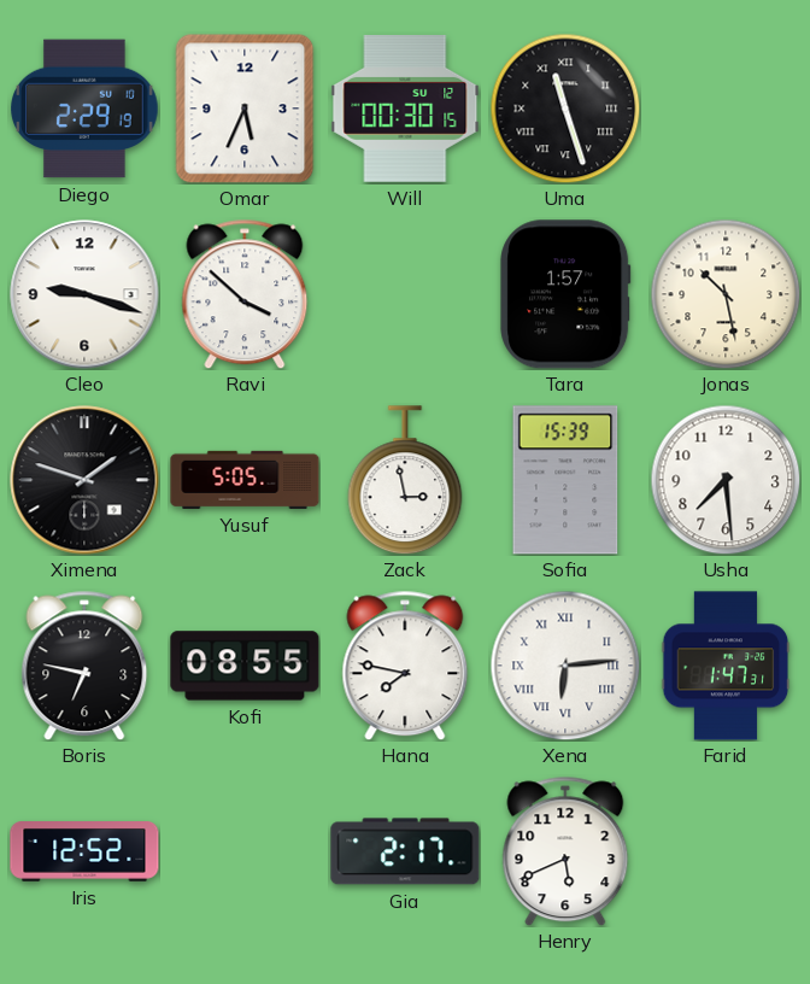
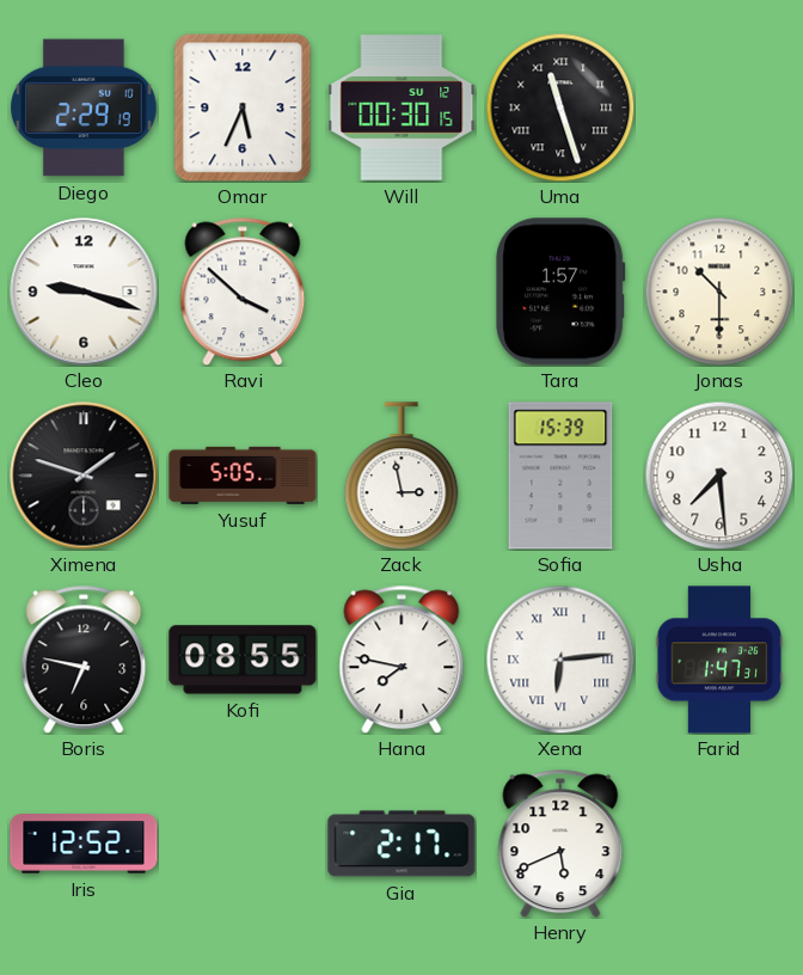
Jonas: 10:28 -> 10:30 (719, 292)
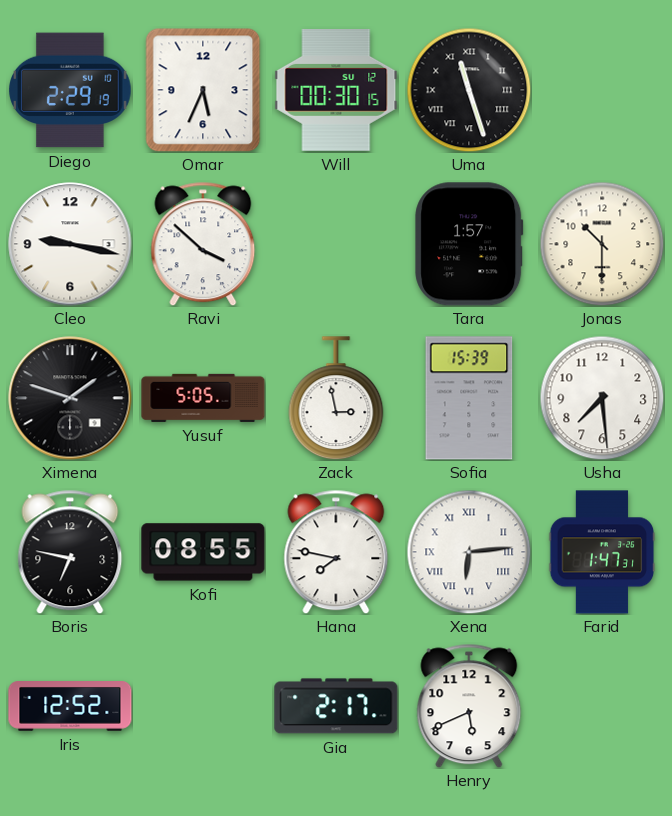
Cleo: 9:18 -> 9:17 (70, 244)
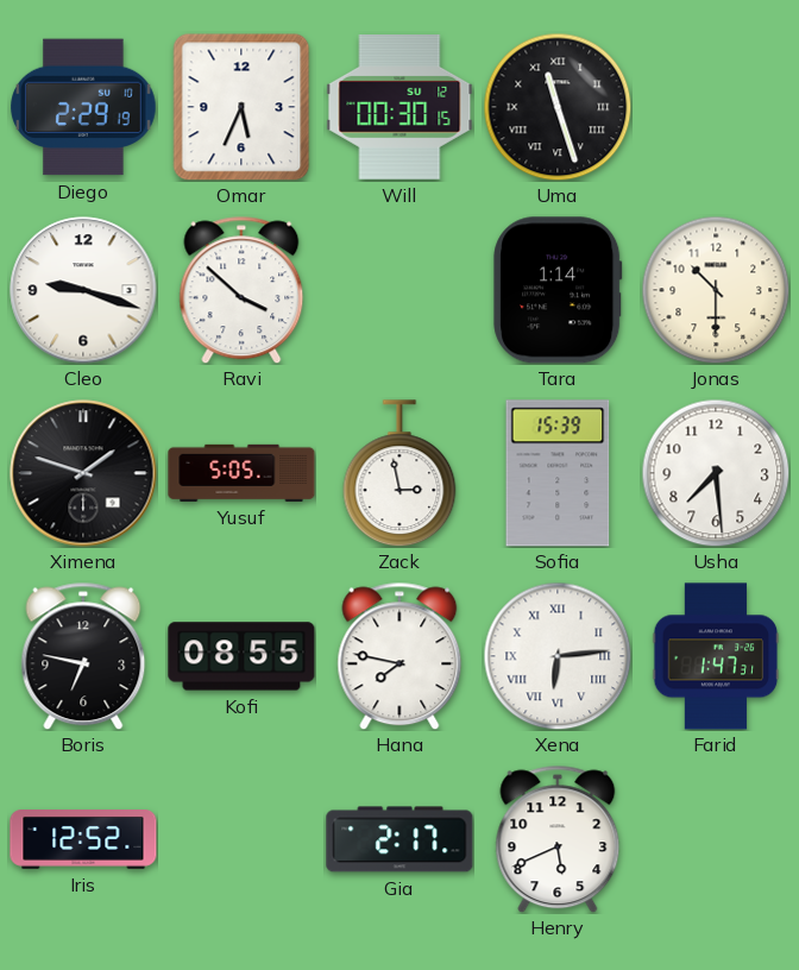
Cleo: 9:17 -> 9:18 (83, 290)
Tara: 1:57 -> 1:14 (558, 290)
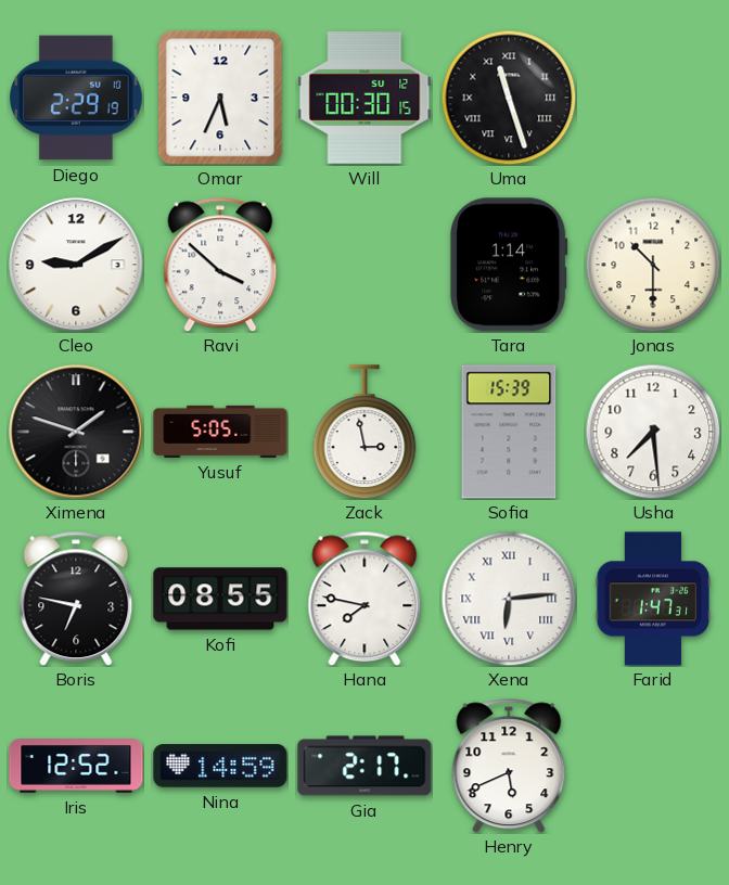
Cleo: 9:18 -> 9:10 (76, 265)
Nina: none -> 14:59 (220, 766)
